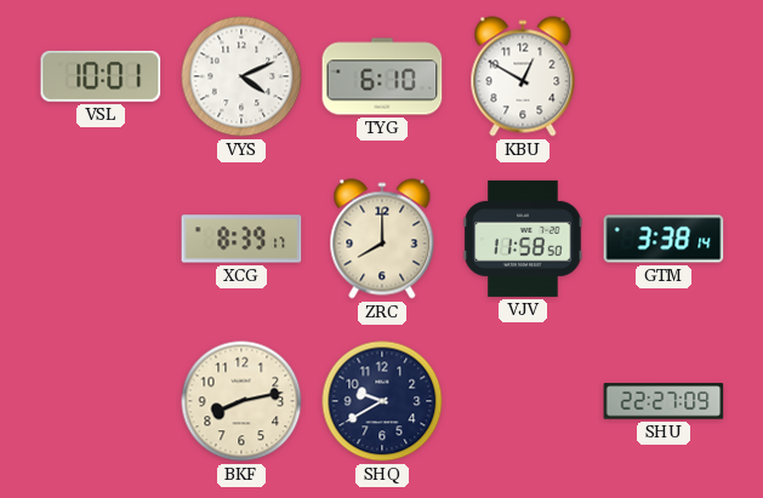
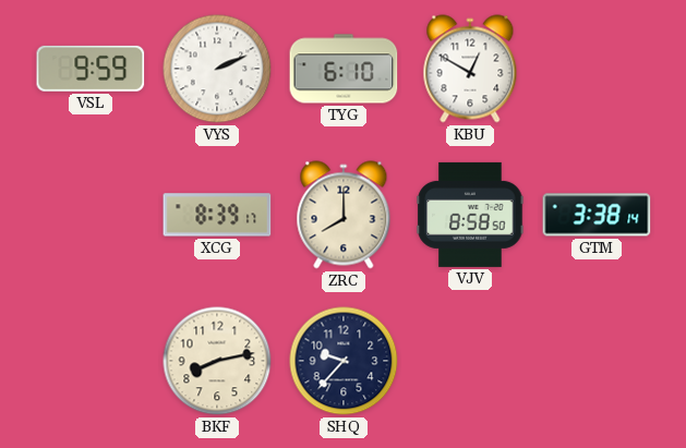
VSL: 10:01 -> 9:59 (91, 69)
VYS: 4:11 -> 2:11 (217, 69)
VJV: 11:58 -> 8:58 (470, 215)
SHQ: 9:40 -> 9:37 (344, 361)
SHU: 22:27 -> none (664, 401)
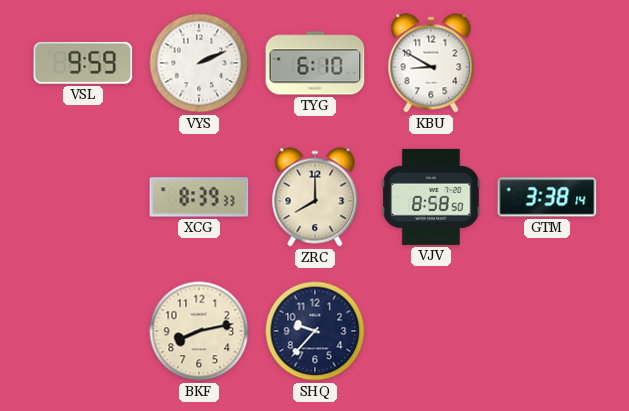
KBU: 12:50 -> 8:50 (431, 63)
XCG: 8:39:17 -> 8:39:33 (199, 197)
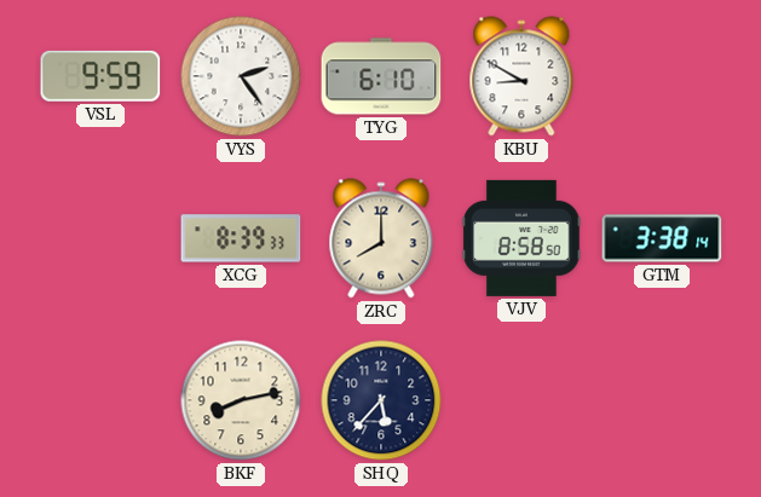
VYS: 2:11 -> 2:24 (241, 76)
SHQ: 9:37 -> 5:37 (381, 400)
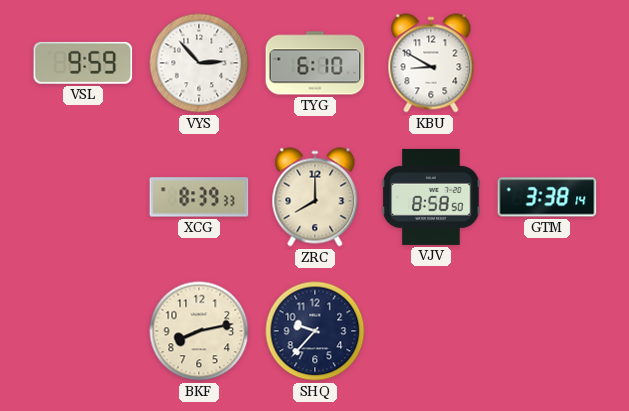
VYS: 2:24 -> 2:53 (199, 63)
SHQ: 5:37 -> 9:37 (315, 331)
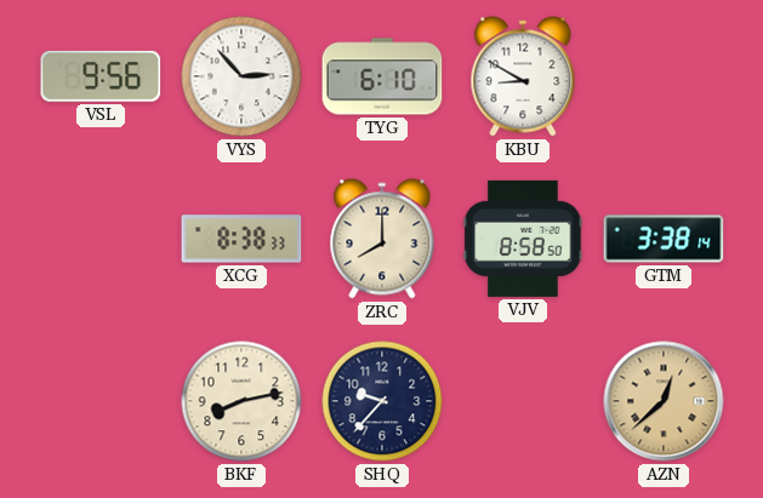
VSL: 9:59 -> 9:56 (101, 76)
XCG: 8:39 -> 8:38 (241, 239)
AZN: none -> 12:38 (664, 401)
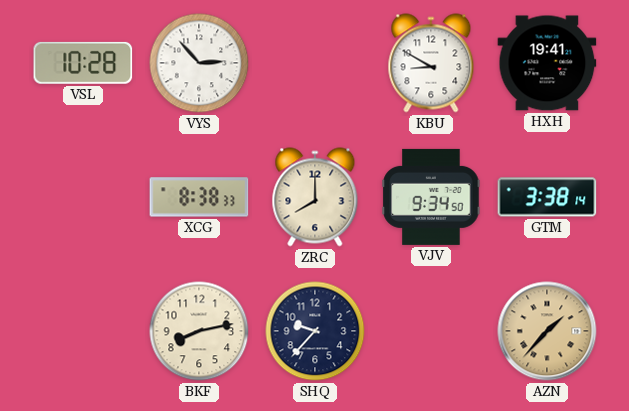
VSL: 9:56 -> 10:28 (83, 63)
TYG: 6:10 -> none (382, 76)
HXH: none -> 19:41 (547, 63)
VJV: 8:58 -> 9:34 (431, 197)
AZN: 12:38 -> 1:37 (547, 331)
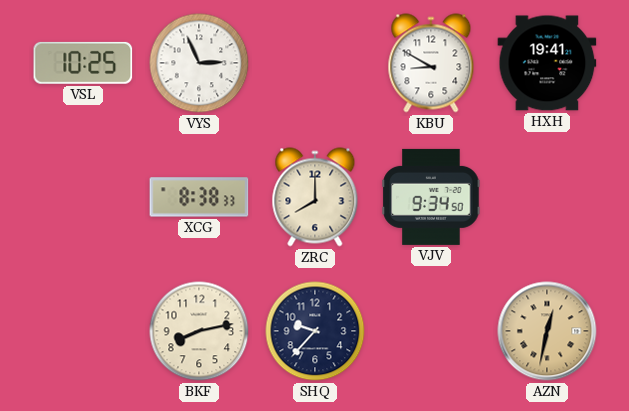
VSL: 10:28 -> 10:25 (83, 63)
VYS: 2:53 -> 2:56 (199, 63)
GTM: 3:38 -> none (547, 197)
AZN: 1:37 -> 12:32 (547, 331)
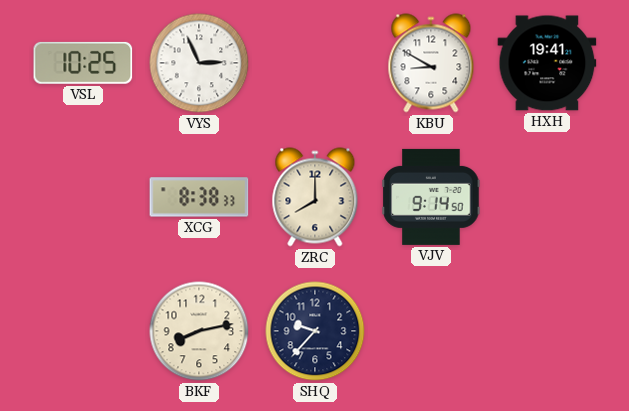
VJV: 9:34 -> 9:14 (431, 197)
AZN: 12:32 -> none (547, 331)
